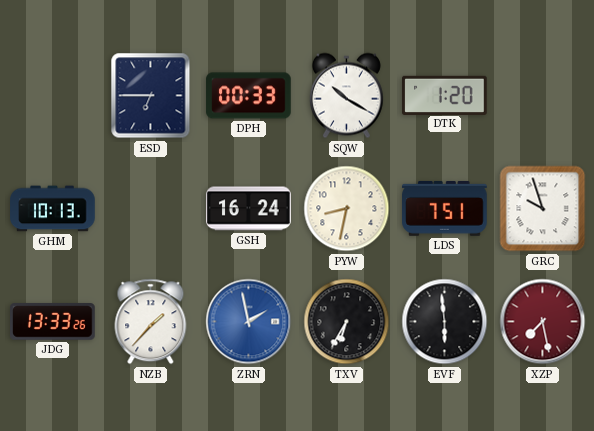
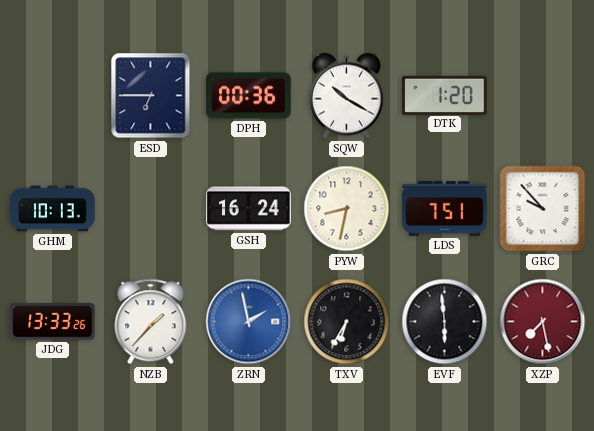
DPH: 00:33 -> 00:36 (249, 96)
GRC: 9:57 -> 9:53 (543, 209)
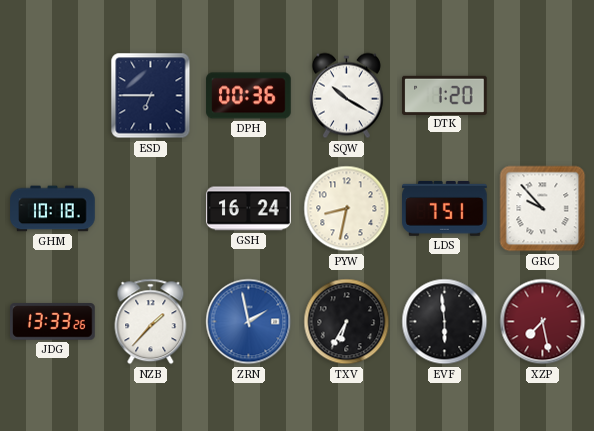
GHM: 10:13 -> 10:18 (53, 209)
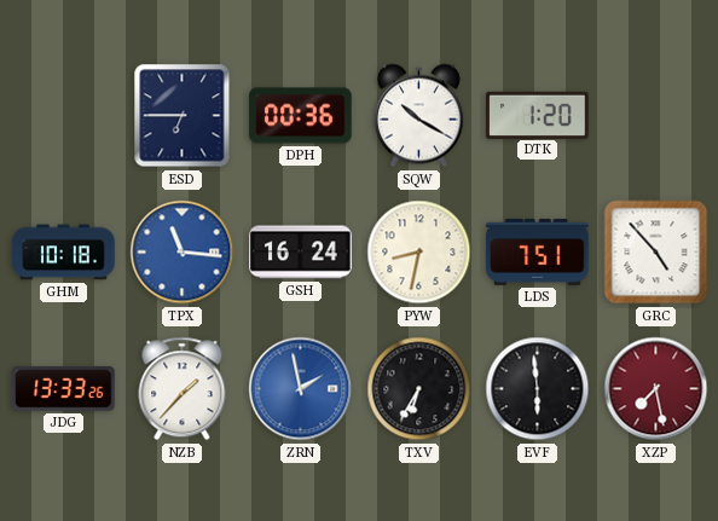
TPX: none -> 11:16 (183, 253)
GRC: 9:53 -> 4:53 (656, 253)
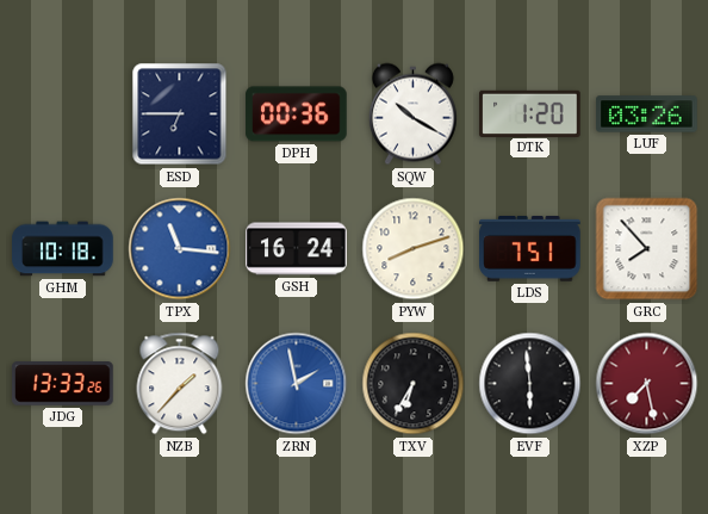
LUF: none -> 03:26 (647, 114)
PYW: 8:32 -> 8:12 (414, 249)
GRC: 4:53 -> 7:53 (647, 249)
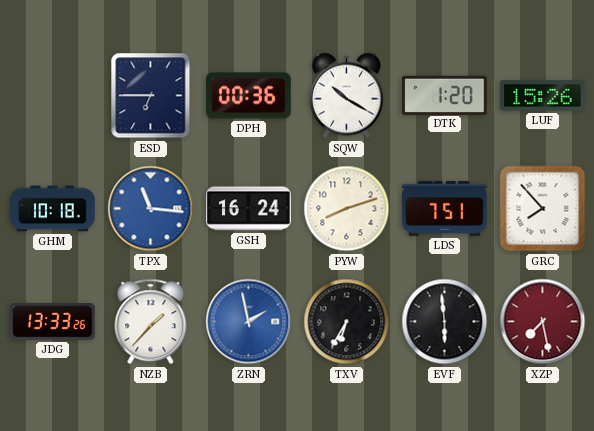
LUF: 03:26 -> 15:26 (543, 96)
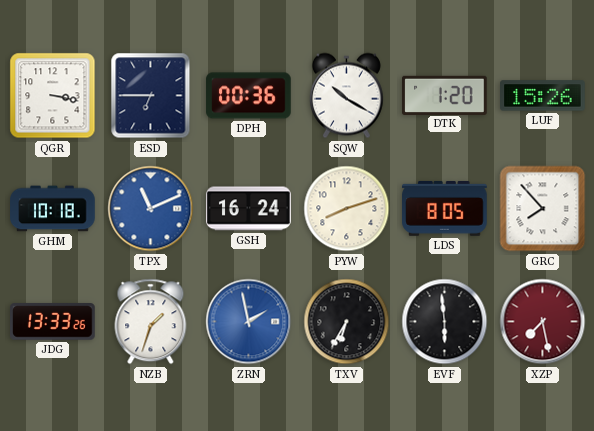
QGR: none -> 3:17 (53, 96)
TPX: 11:16 -> 11:11 (151, 209)
LDS: 7:51 -> 8:05 (445, 208)
NZB: 1:37 -> 1:33 (151, 322)
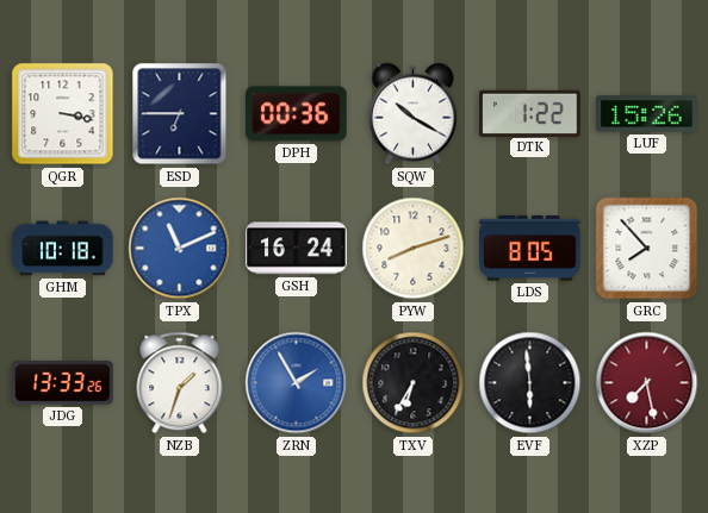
DTK: 1:20 -> 1:22 (530, 113)
ZRN: 1:58 -> 1:55 (297, 383)
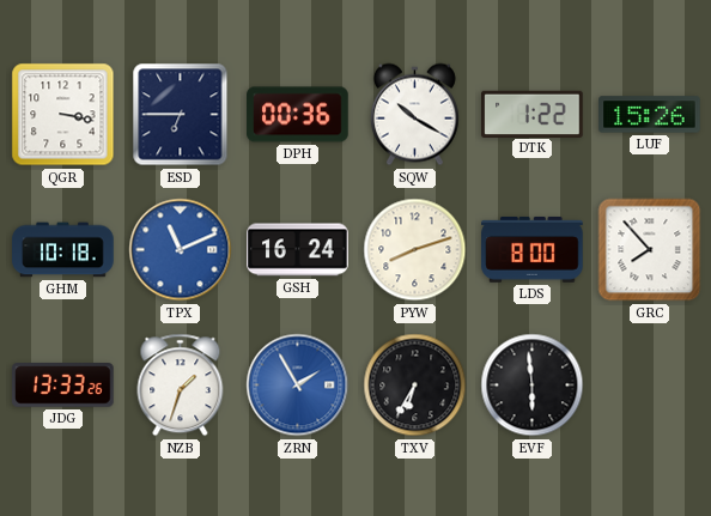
LDS: 8:05 -> 8:00 (533, 249)
XZP: 7:28 -> none (647, 383)
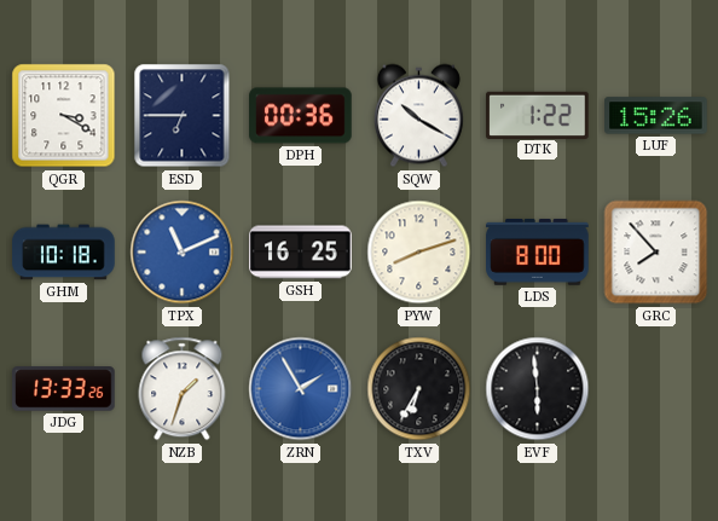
QGR: 3:17 -> 3:20 (64, 116)
GSH: 16:24 -> 16:25 (301, 253)
